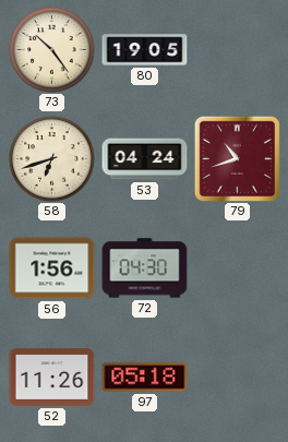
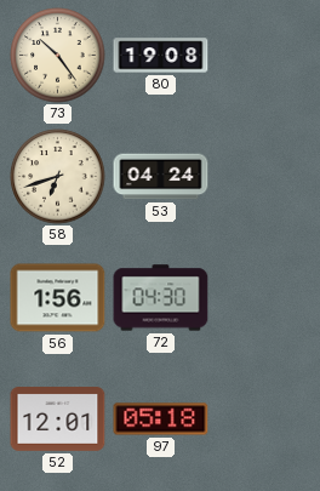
80: 19:05 -> 19:08 (161, 56)
79: 10:42 -> none (237, 158)
52: 11:26 -> 12:01 (58, 419)
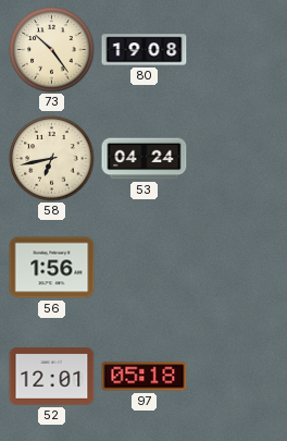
58: 6:42 -> 6:43 (52, 159)
72: 04:30 -> none (161, 298)
